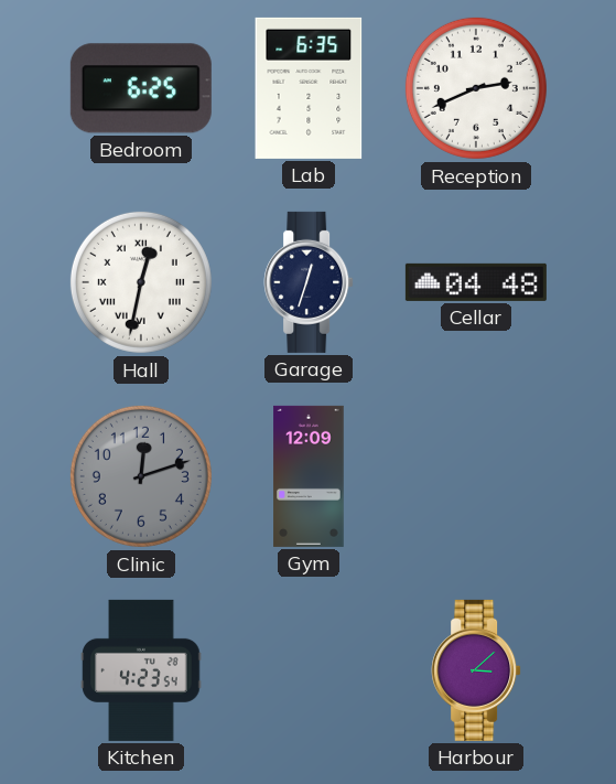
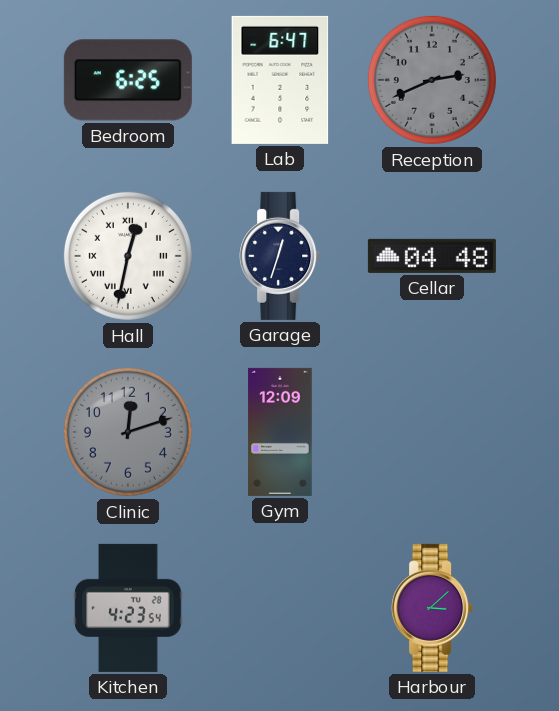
Lab: 6:35 -> 6:47 (280, 80)
Reception dial: white -> grey (432, 80)
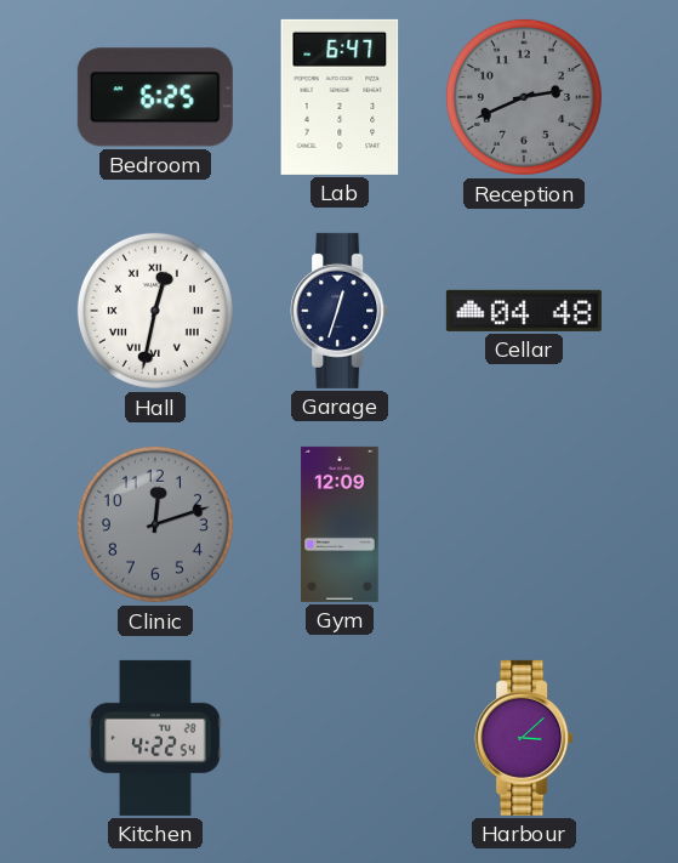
Kitchen: 4:23 -> 4:22 (155, 738)
